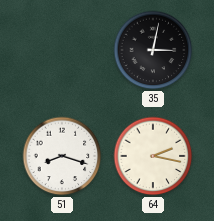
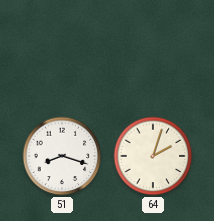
35: 3:02 -> none (153, 50)
64: 2:17 -> 2:03 (153, 156)
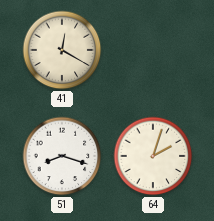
41: none -> 12:20 (62, 50)
